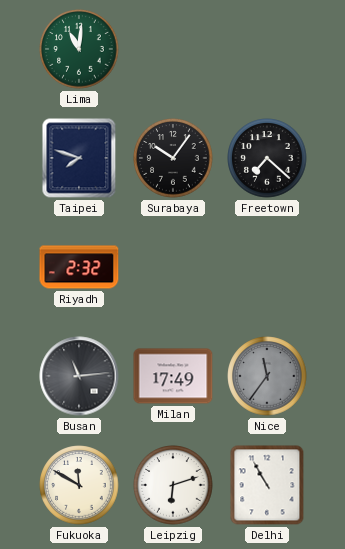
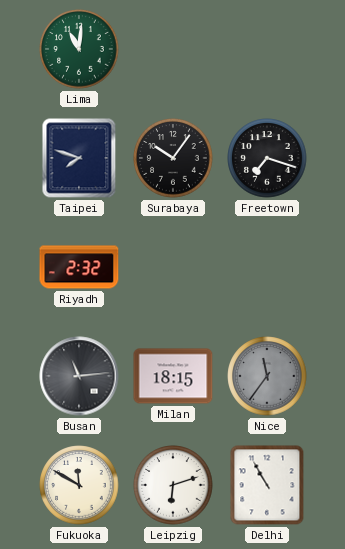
Freetown: 7:22 -> 7:18 (267, 158)
Milan: 17:49 -> 18:15 (173, 376)
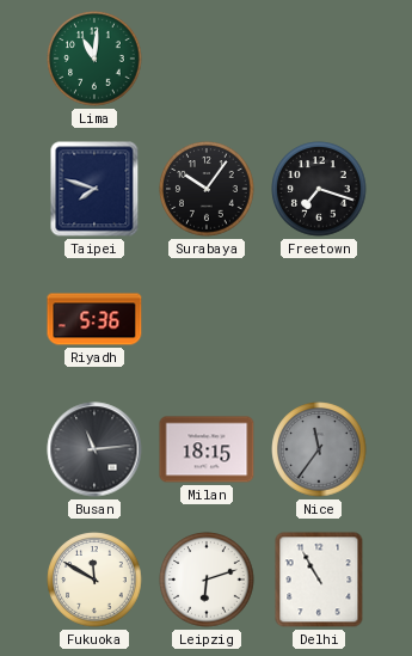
Riyadh: 2:32 -> 5:36 (94, 319)
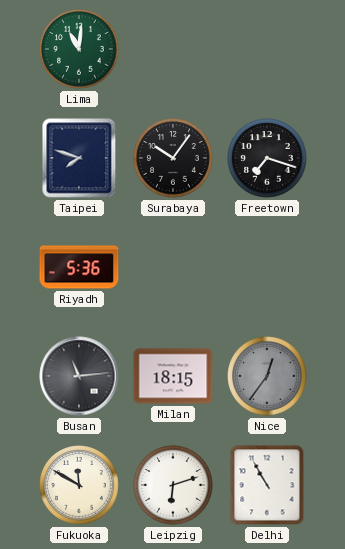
Nice: 11:36 -> 12:36 (267, 376)
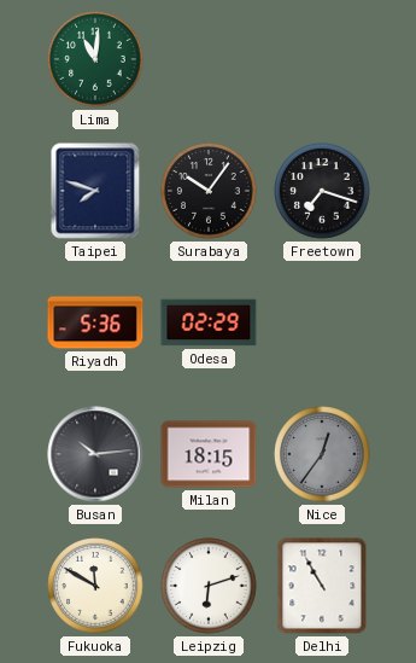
Odesa: none -> 02:29 (209, 322)
Busan: 11:14 -> 10:14 (95, 454)
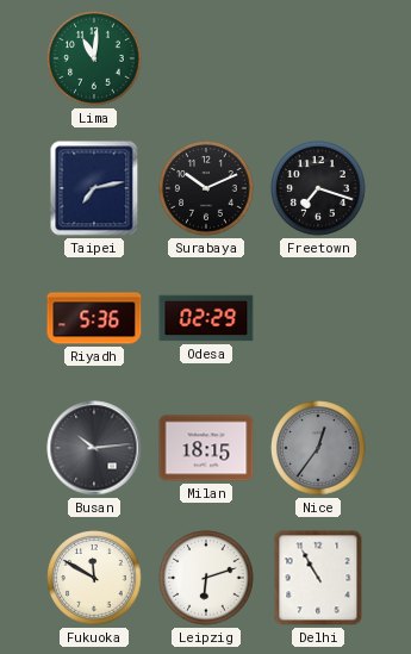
Taipei: 7:48 -> 7:13 (94, 188)
Surabaya: 10:06 -> 10:11 (206, 188)
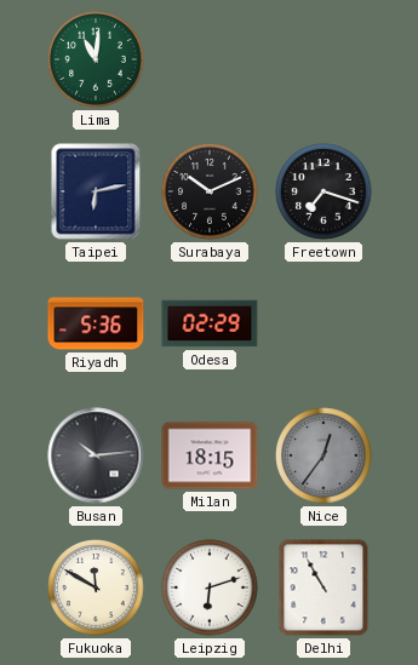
Taipei: 7:13 -> 6:13 (96, 191)
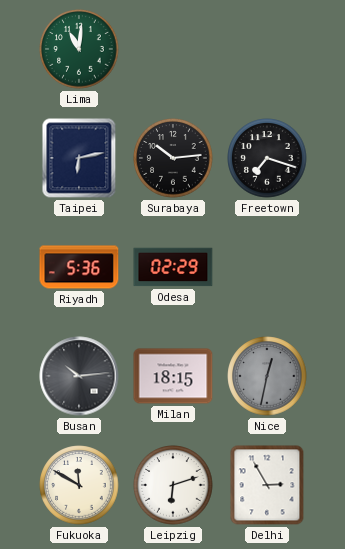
Surabaya: 10:11 -> 10:14 (173, 158)
Nice: 12:36 -> 12:32 (267, 376)
Delhi: 10:55 -> 2:55 (267, 485)
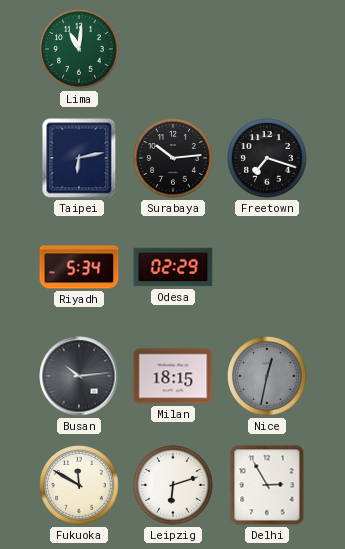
Riyadh: 5:36 -> 5:34 (79, 267)
